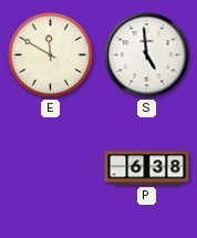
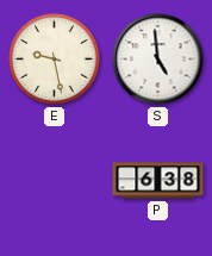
E: 11:50 -> 9:28 (55, 60)
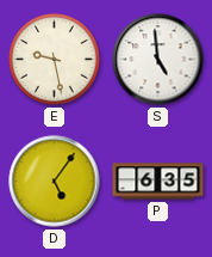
D: none -> 5:06 (55, 182)
P: 6:38 -> 6:35 (158, 182)
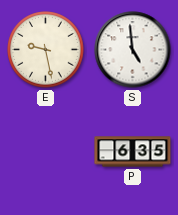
D: 5:06 -> none (55, 182)
